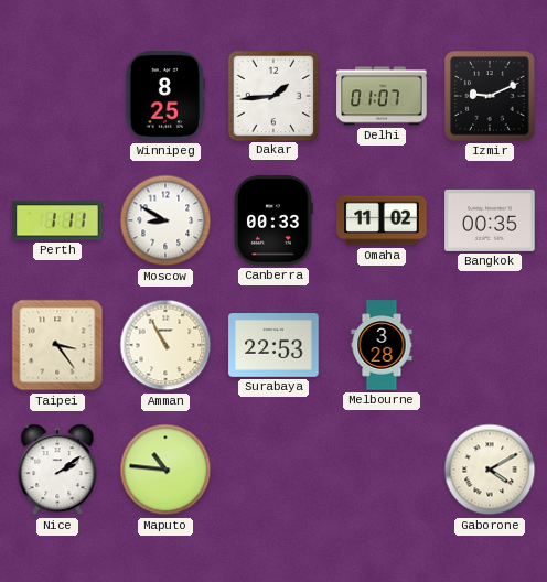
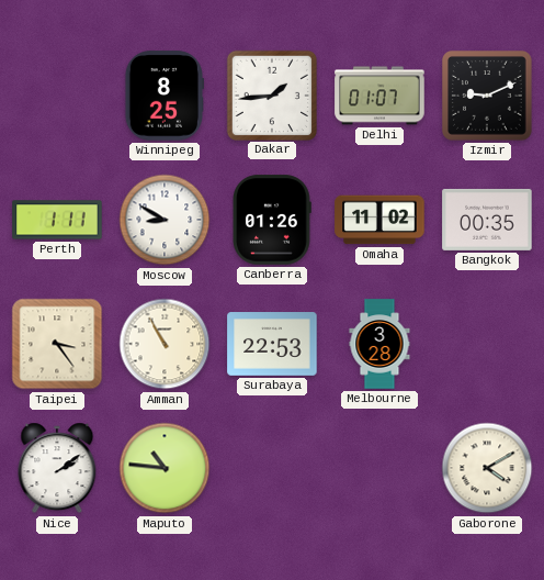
Canberra: 00:33 -> 01:26 (272, 220)
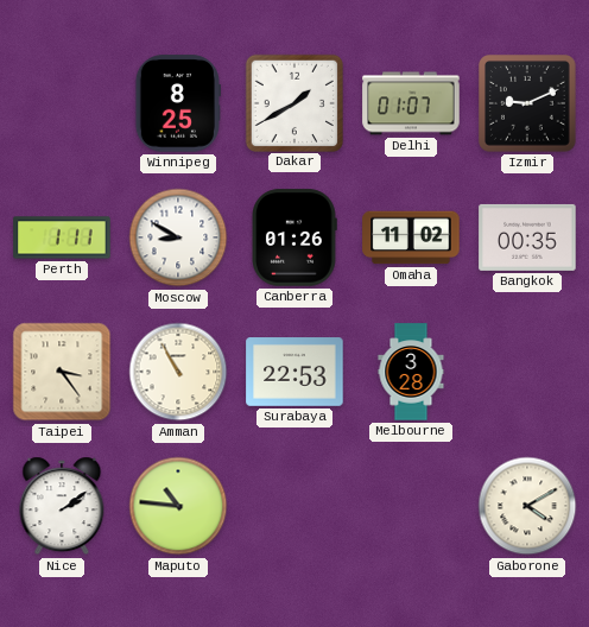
Dakar: 1:44 -> 1:40 (293, 102)
